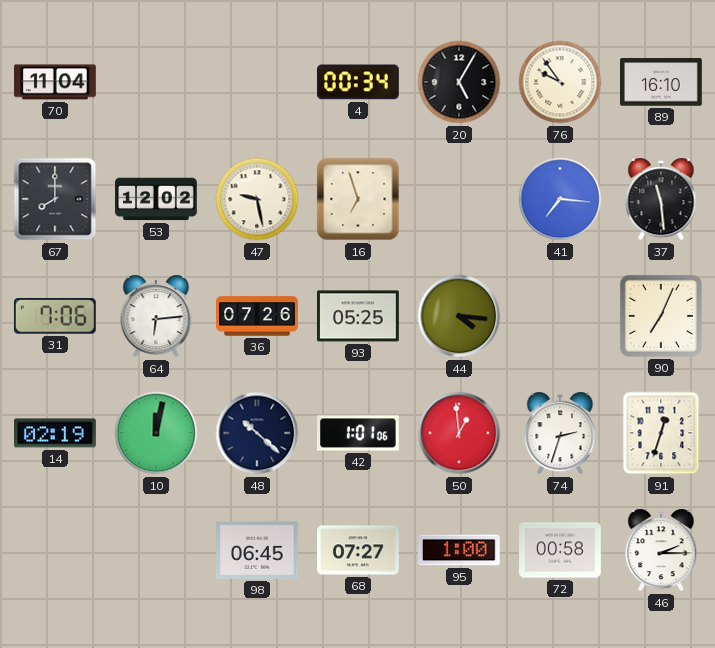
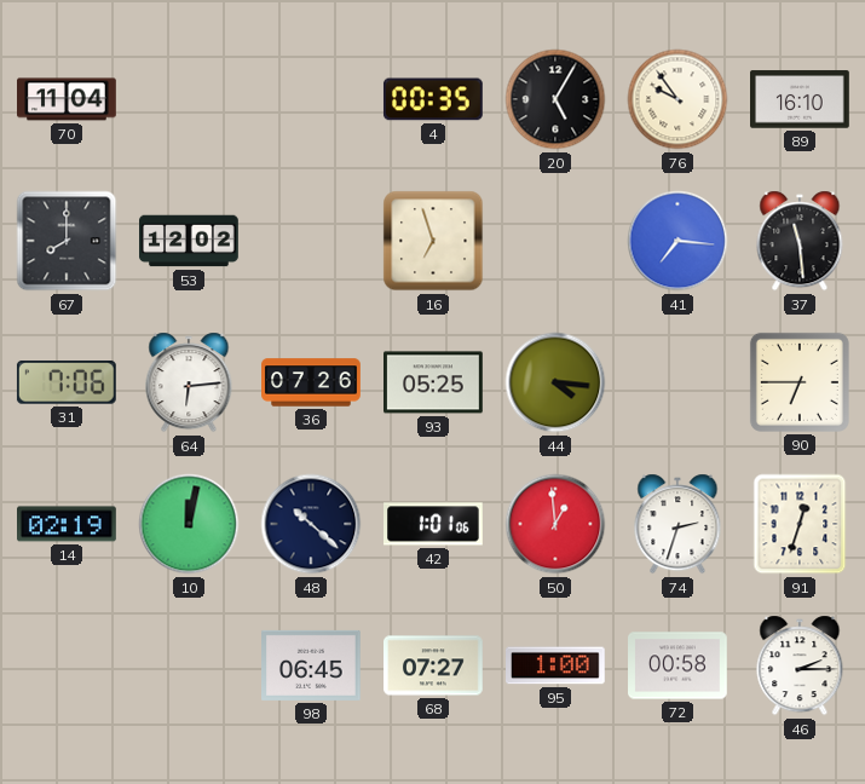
4: 00:34 -> 00:35 (433, 99)
47: 9:28 -> none (257, 199)
90: 7:04 -> 6:45 (800, 382)
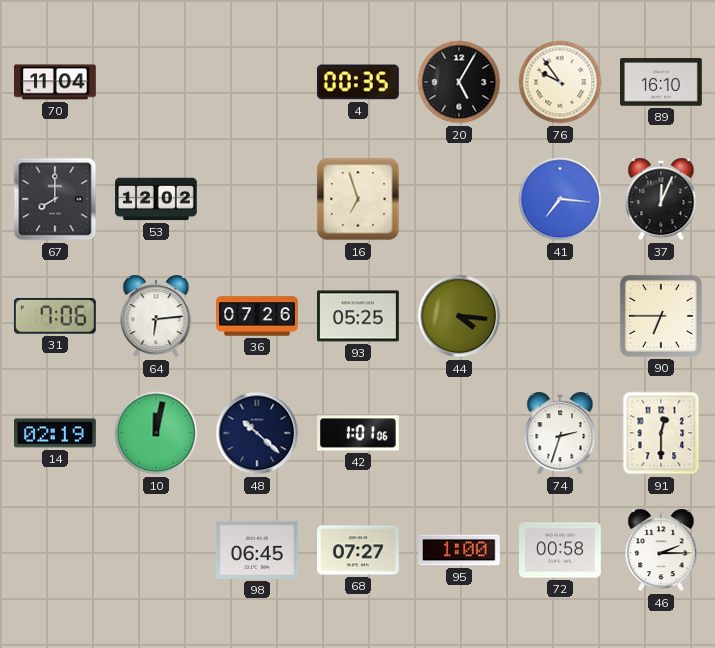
37: 11:29 -> 12:04 (661, 199)
50: 12:59 -> none (555, 524)
91: 12:33 -> 12:30 (661, 433)
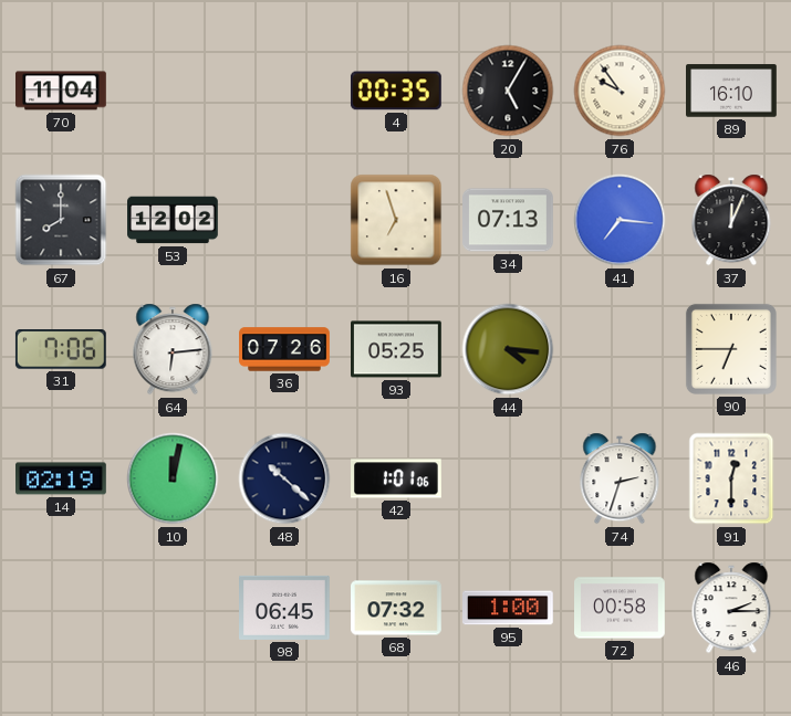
34: none -> 07:13 (509, 220)
68: 07:27 -> 07:32 (397, 608)
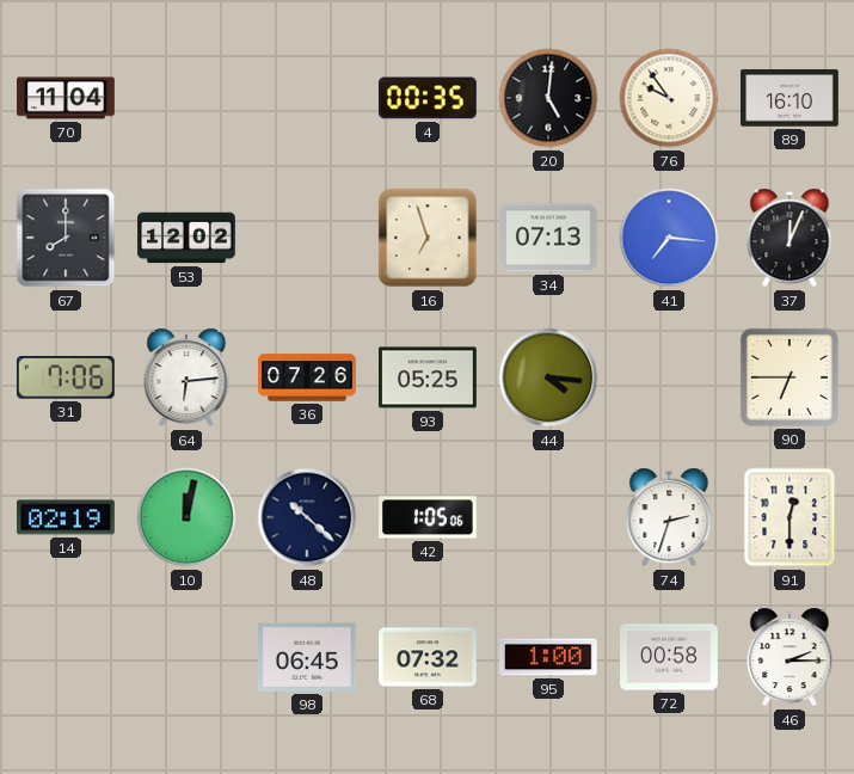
20: 5:05 -> 5:01 (548, 98)
42: 1:01 -> 1:05 (429, 517)
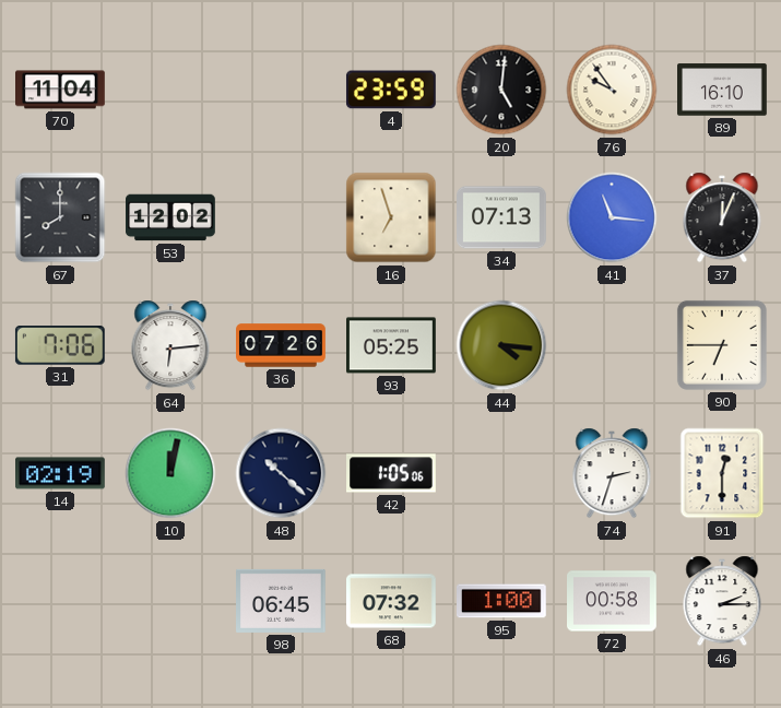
4: 00:35 -> 23:59 (391, 90)
41: 7:16 -> 11:16 (612, 217)
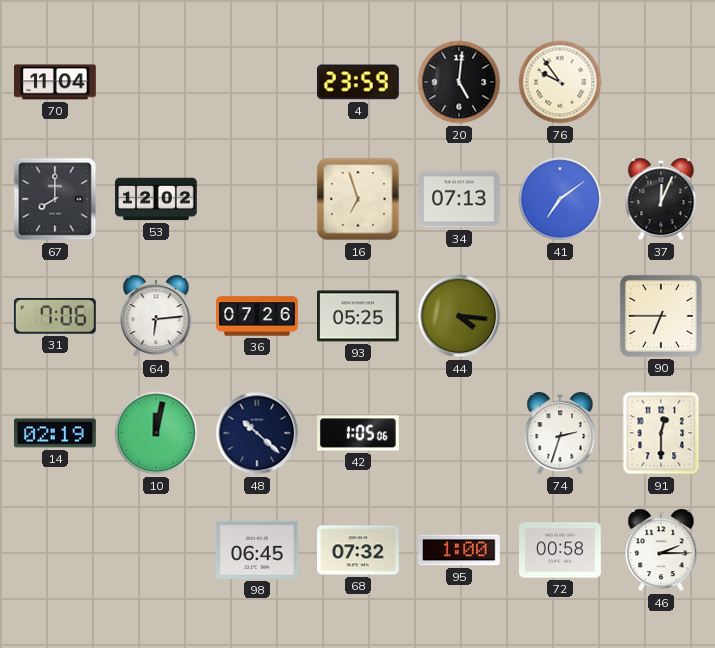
89: 16:10 -> none (723, 90)
41: 11:16 -> 7:09 (560, 199)
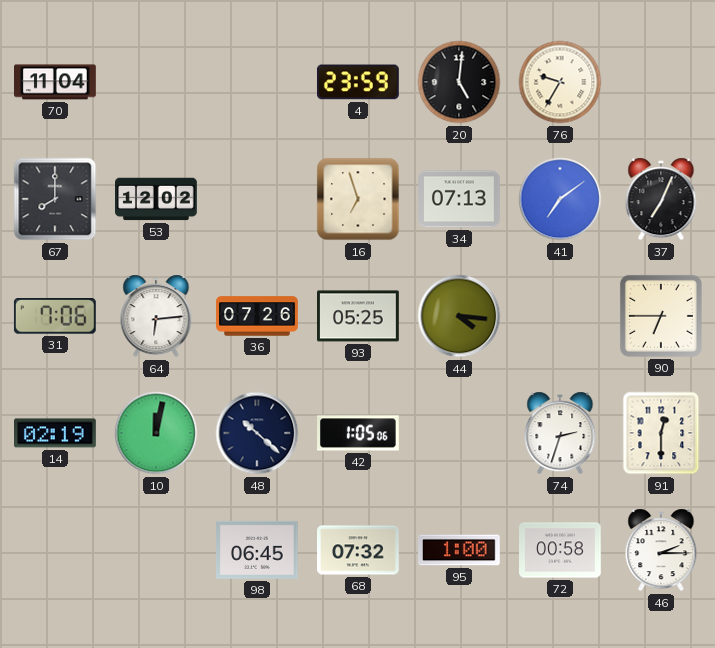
76: 9:54 -> 9:35 (560, 82)
37: 12:04 -> 7:04 (661, 199)
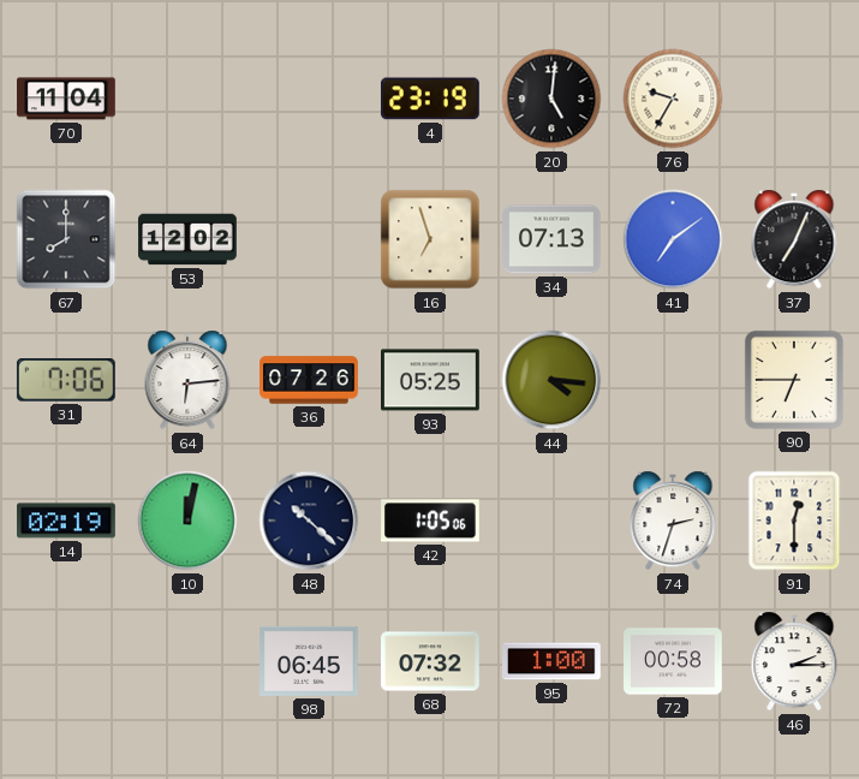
4: 23:59 -> 23:19 (430, 99)
